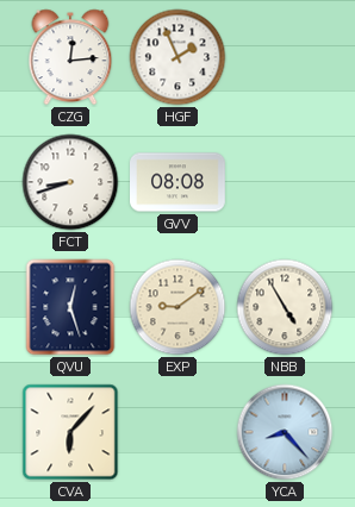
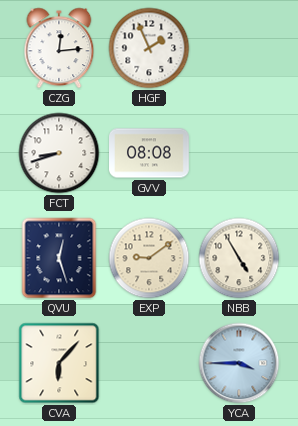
YCA: 8:23 -> 3:45 (239, 363)
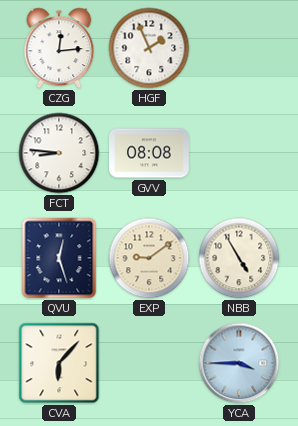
FCT: 8:42 -> 8:46 (59, 153)
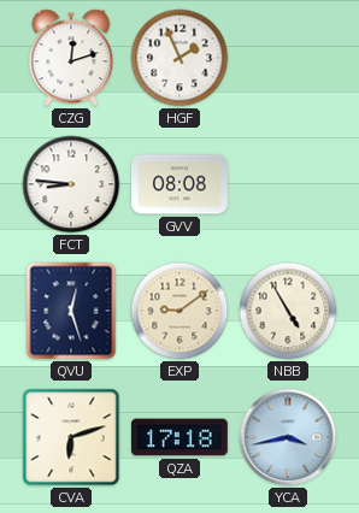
CZG: 12:14 -> 12:12 (71, 58)
CVA: 6:07 -> 6:12 (71, 437)
QZA: none -> 17:18 (179, 437)
YCA: 3:45 -> 3:43 (288, 437)
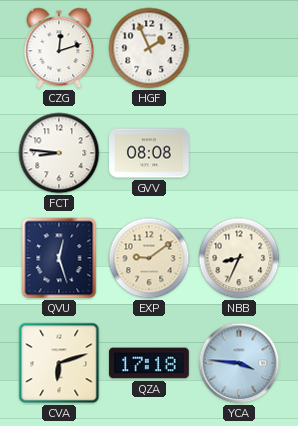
NBB: 4:55 -> 8:34 (239, 258)
YCA: 3:43 -> 3:46 (239, 363)
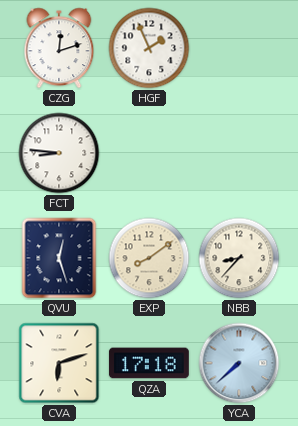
GVV: 08:08 -> none (150, 153)
EXP: 9:09 -> 8:09 (149, 258)
NBB: 8:34 -> 8:37 (239, 258)
YCA: 3:46 -> 7:38 (239, 363)
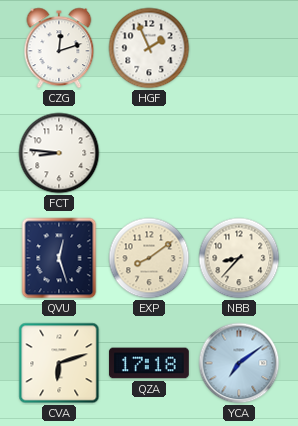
YCA: 7:38 -> 7:09 (239, 363)
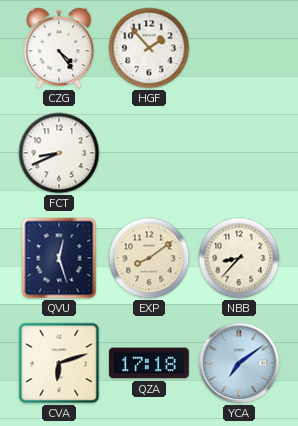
CZG: 12:12 -> 4:24 (59, 48)
HGF: 1:56 -> 1:53 (149, 48)
FCT: 8:46 -> 8:41 (59, 153)
